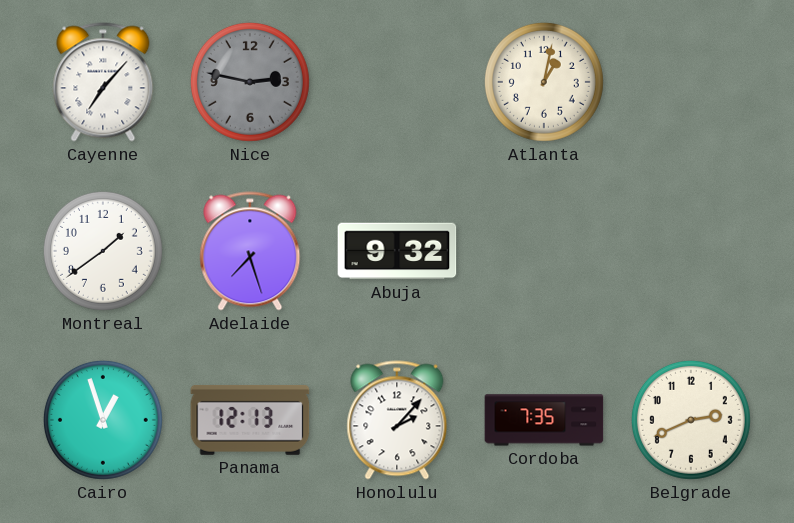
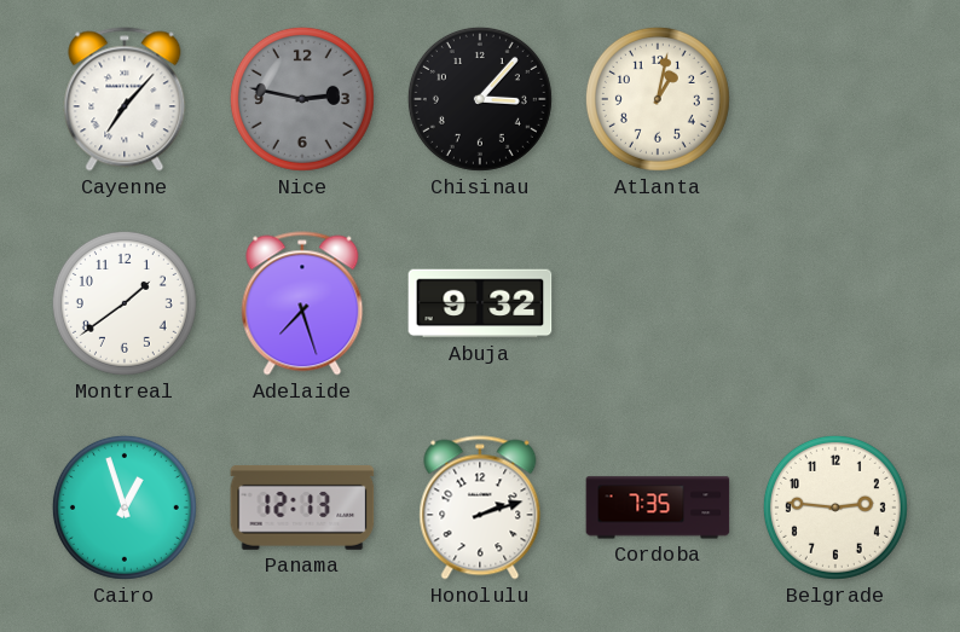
Chisinau: none -> 3:07 (480, 99)
Honolulu: 2:07 -> 2:12 (480, 508)
Belgrade: 2:41 -> 2:46 (835, 508)
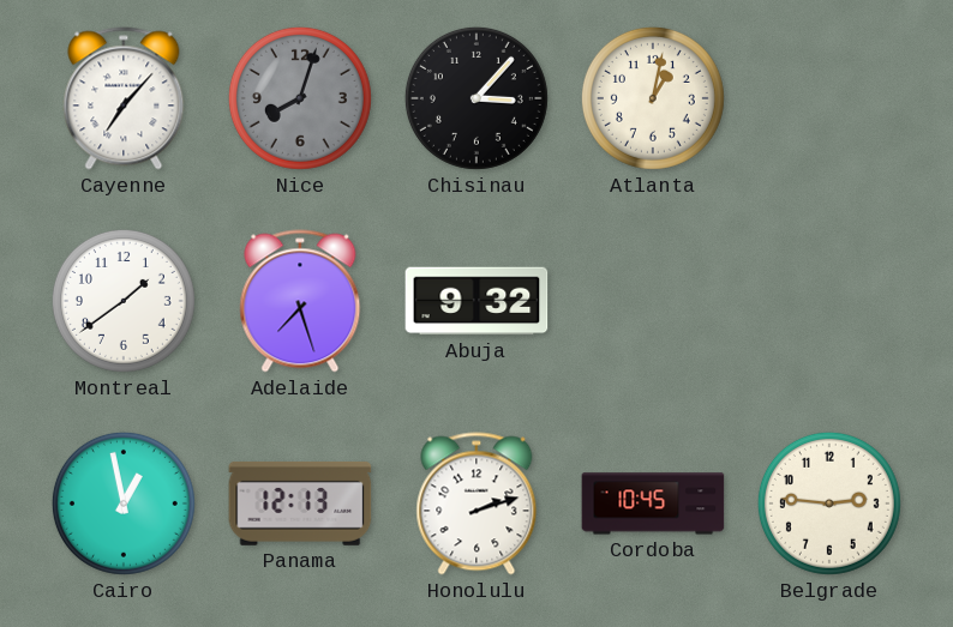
Nice: 2:47 -> 8:03 (300, 98)
Cairo: 12:57 -> 12:58 (124, 504)
Cordoba: 7:35 -> 10:45 (653, 504)
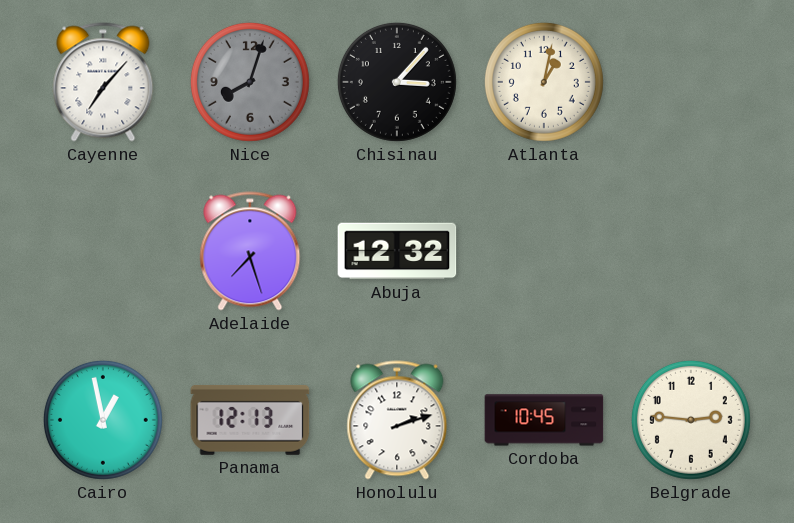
Montreal: 1:39 -> none (124, 301)
Abuja: 9:32 -> 12:32 (397, 251)
